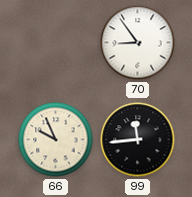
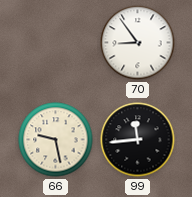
66: 9:56 -> 9:28 (56, 140)
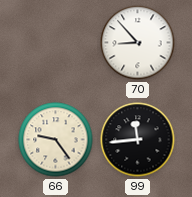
70: 8:54 -> 8:53 (138, 43)
66: 9:28 -> 9:24 (56, 140)
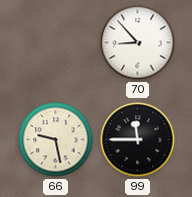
66: 9:24 -> 9:28 (56, 140)
99: 11:44 -> 11:45 (138, 140)
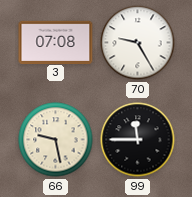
3: none -> 07:08 (56, 42)
70: 8:53 -> 9:25 (138, 43)
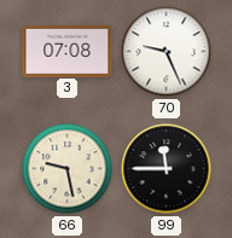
70: 9:25 -> 9:26 (167, 52)
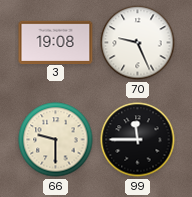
3: 07:08 -> 19:08 (56, 42)
66: 9:28 -> 9:30 (56, 140)
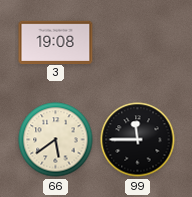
70: 9:26 -> none (138, 43)
66: 9:30 -> 5:39 (56, 140)
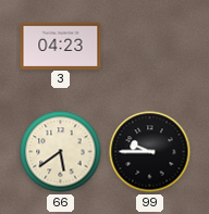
3: 19:08 -> 04:23 (61, 46)
99: 11:45 -> 9:45 (150, 152)
